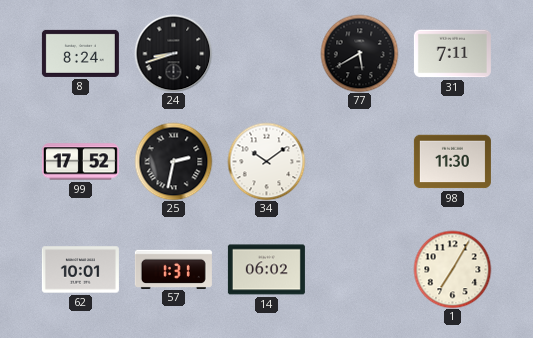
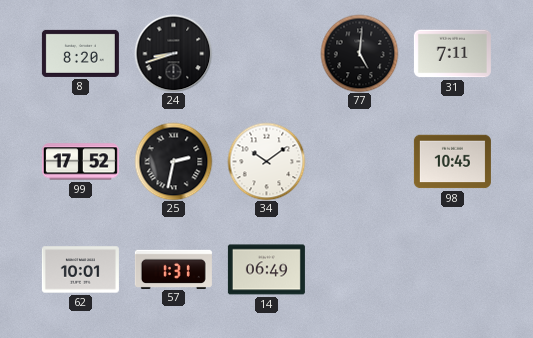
8: 8:24 -> 8:20 (80, 53)
77: 5:40 -> 5:01 (359, 53)
98: 11:30 -> 10:45 (452, 162)
14: 06:02 -> 06:49 (266, 270)
1: 7:05 -> none (452, 269)
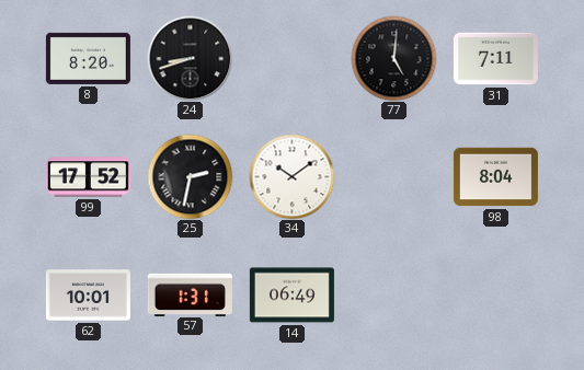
98: 10:45 -> 8:04 (495, 177)
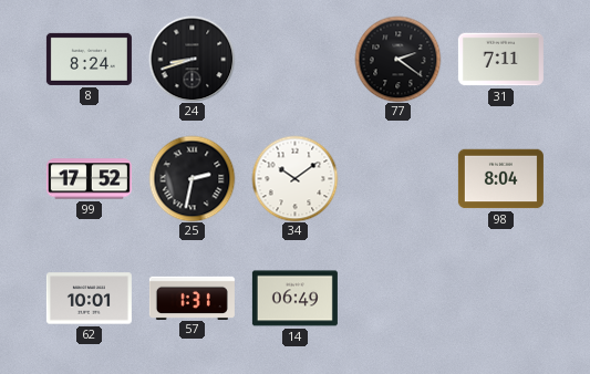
8: 8:20 -> 8:24 (89, 59)
77: 5:01 -> 2:21 (397, 59)
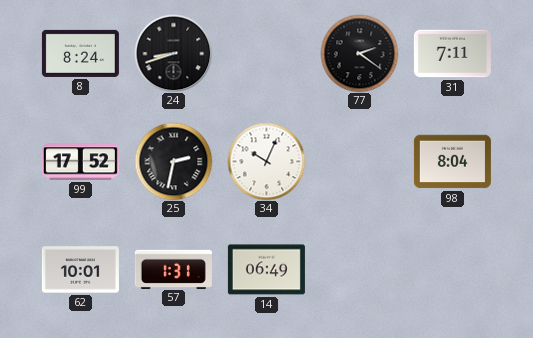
34: 10:09 -> 10:04 (266, 161)
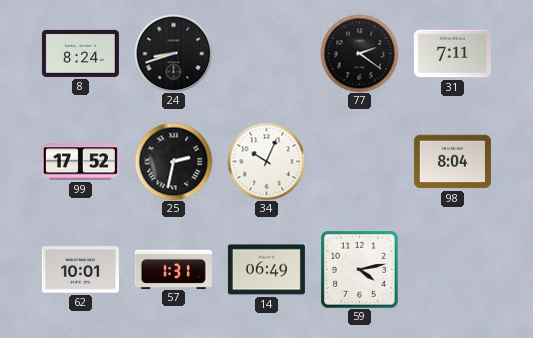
59: none -> 4:13 (359, 269)
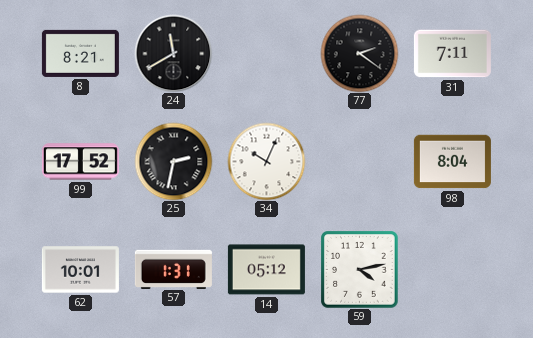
8: 8:24 -> 8:21 (80, 53)
24: 8:42 -> 11:40 (173, 53)
14: 06:49 -> 05:12 (266, 270)
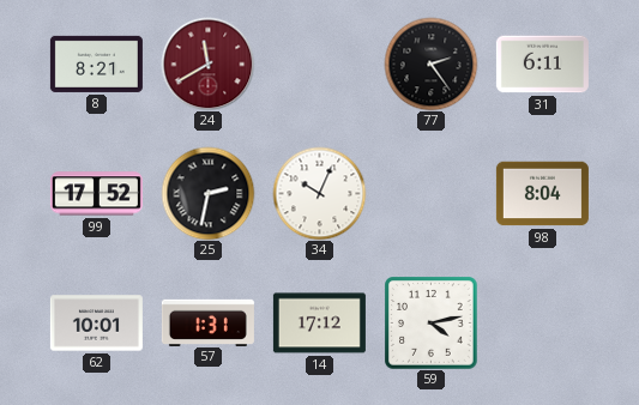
24 dial: black -> burgundy (207, 64)
77: 2:21 -> 2:24 (430, 64)
31: 7:11 -> 6:11 (542, 65)
14: 05:12 -> 17:12 (319, 324)
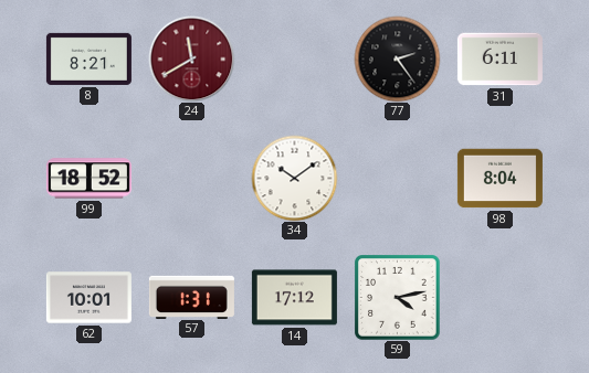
99: 17:52 -> 18:52 (88, 179)
25: 2:32 -> none (207, 193)
34: 10:04 -> 10:09 (294, 178)
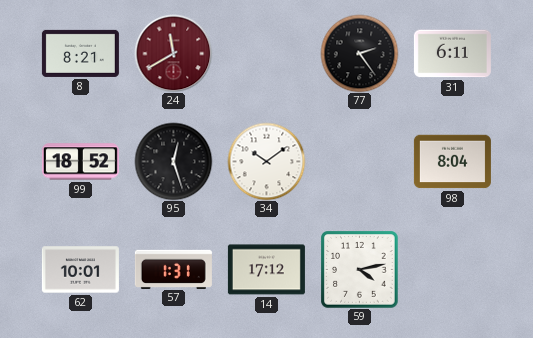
95: none -> 12:27 (173, 161)
